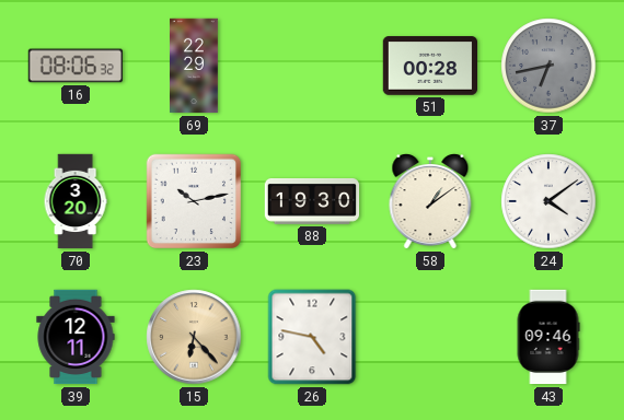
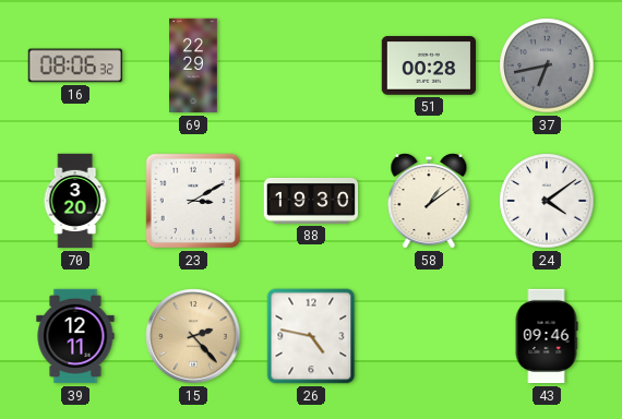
23: 10:13 -> 3:10 (193, 201)
15: 6:23 -> 2:23 (193, 336)
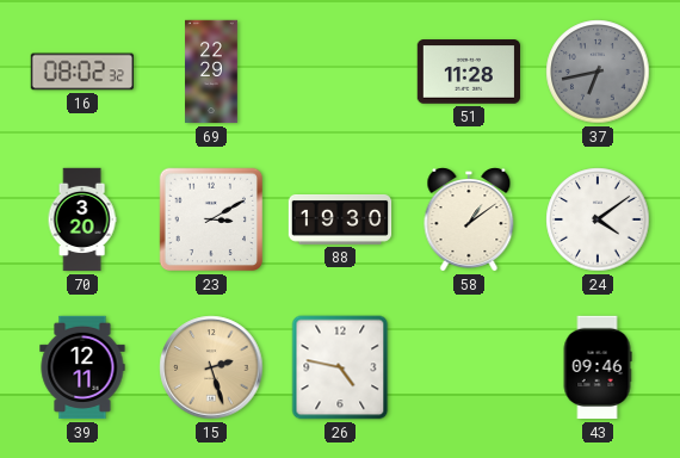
16: 08:06 -> 08:02 (82, 72)
51: 00:28 -> 11:28 (468, 72)
15: 2:23 -> 2:27 (211, 367)
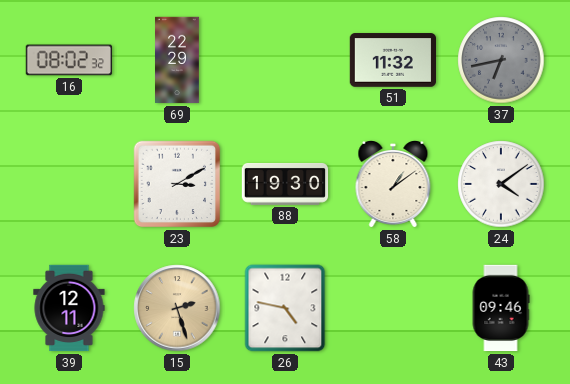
51: 11:28 -> 11:32 (392, 60)
70: 3:20 -> none (82, 219)
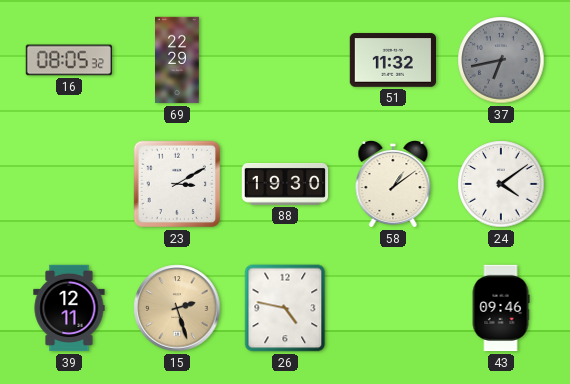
16: 08:02 -> 08:05 (69, 60)
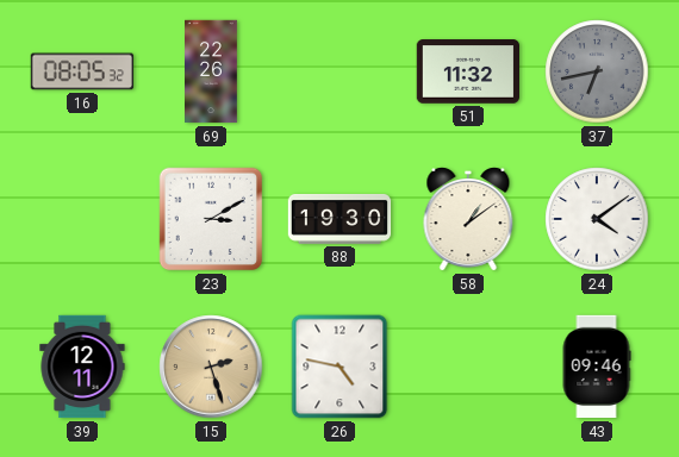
69: 22:29 -> 22:26 (212, 71)
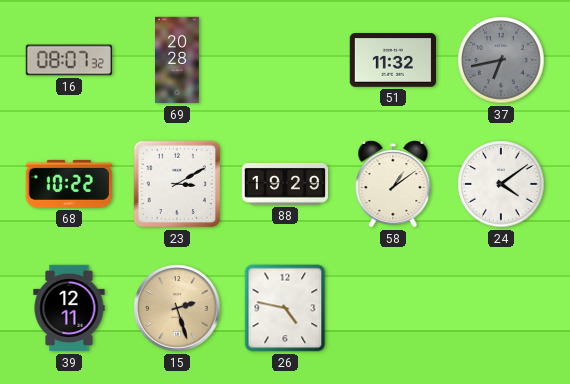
16: 08:05 -> 08:07 (69, 60)
69: 22:26 -> 20:28 (178, 60)
68: none -> 10:22 (68, 184)
88: 19:30 -> 19:29 (285, 185)
43: 09:46 -> none (597, 367)
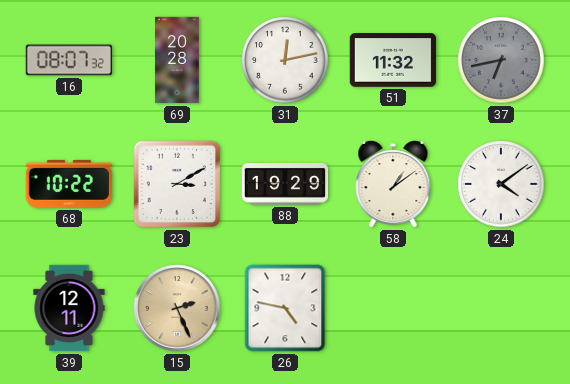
31: none -> 12:13 (285, 60)
15: 2:27 -> 2:26 (177, 308)
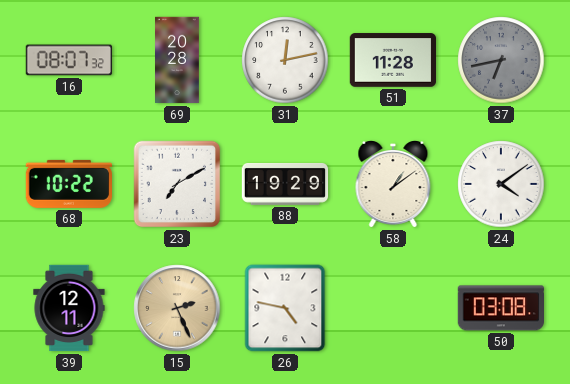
51: 11:32 -> 11:28 (392, 60)
23: 3:10 -> 7:10 (177, 184)
50: none -> 03:08 (500, 308)
